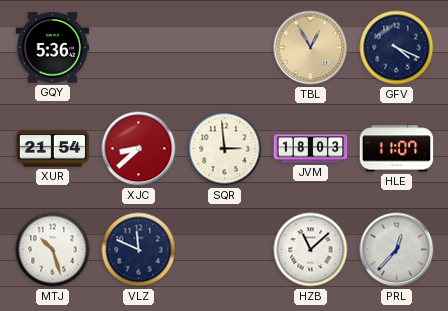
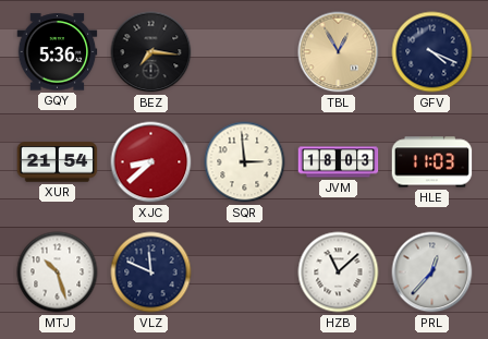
BEZ: none -> 7:16 (151, 52)
HLE: 11:07 -> 11:03 (432, 162)
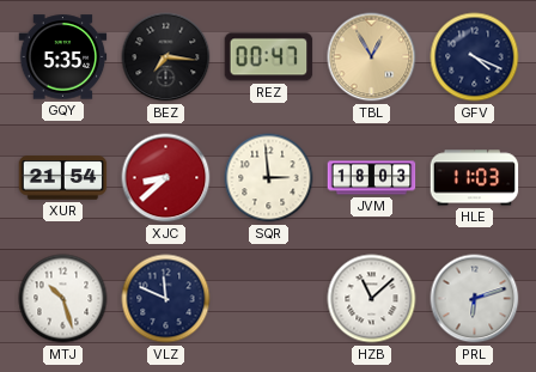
GQY: 5:36 -> 5:35 (63, 57)
REZ: none -> 00:47 (269, 57)
PRL: 12:37 -> 6:12 (475, 299)
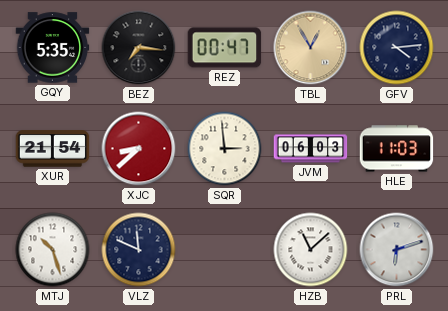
GFV: 4:19 -> 4:14 (397, 48)
JVM: 18:03 -> 06:03 (311, 149)
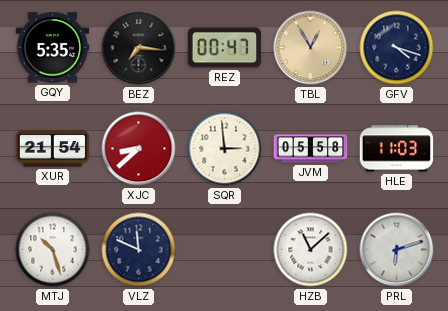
GFV: 4:14 -> 4:18 (397, 48)
JVM: 06:03 -> 05:58 (311, 149)
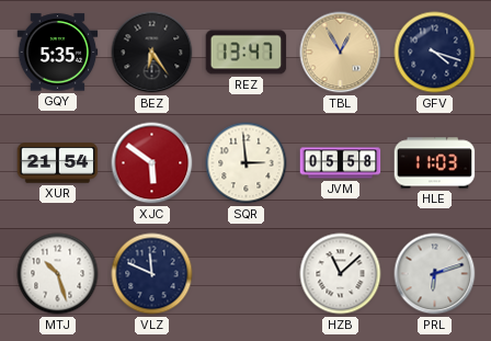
BEZ: 7:16 -> 6:24 (152, 53)
REZ: 00:47 -> 13:47 (247, 53)
XJC: 8:38 -> 5:51 (152, 163)
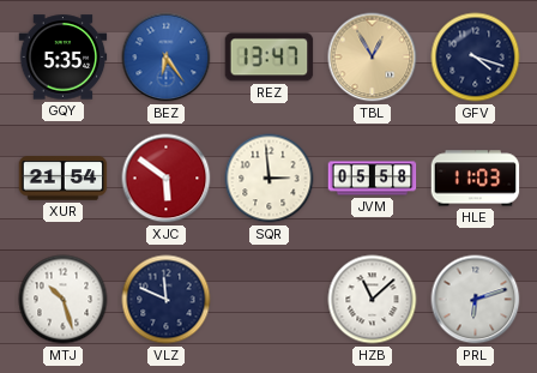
BEZ dial: black -> blue (167, 58)
